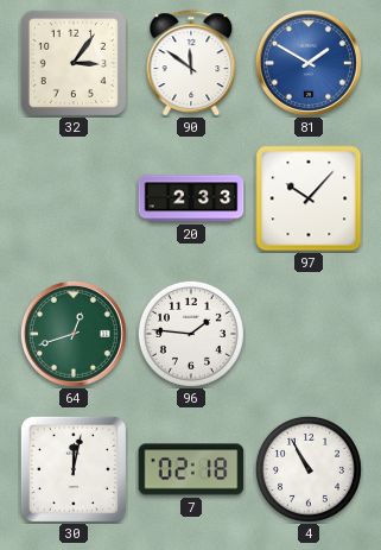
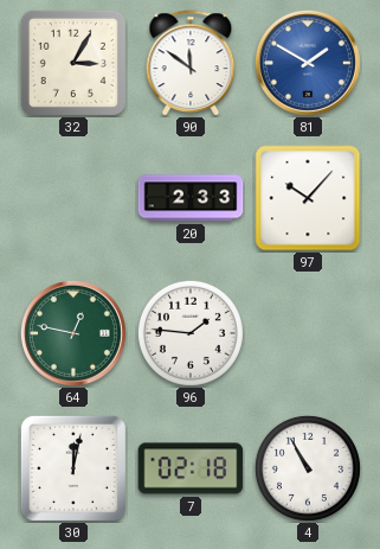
32: 3:06 -> 3:05 (73, 63)
64: 12:42 -> 12:47 (73, 333)
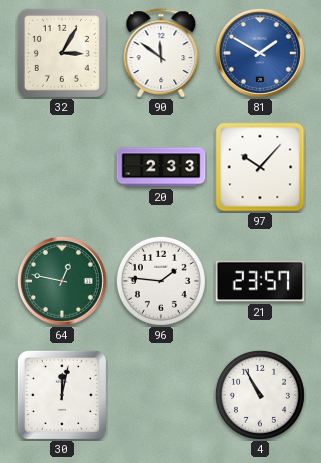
21: none -> 23:57 (260, 281)
7: 02:18 -> none (191, 468)
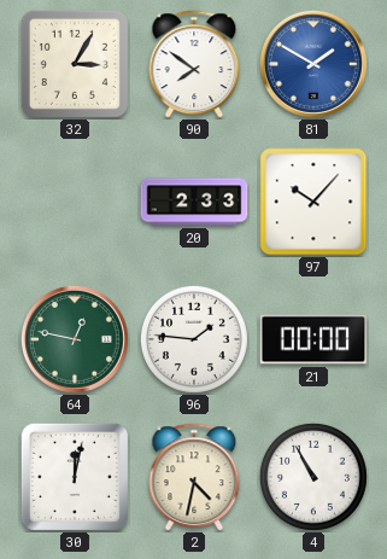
90: 11:51 -> 7:51 (194, 64)
21: 23:57 -> 00:00 (313, 339)
2: none -> 4:32 (194, 477)
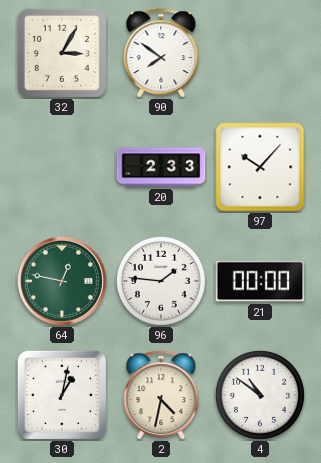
81: 1:50 -> none (313, 64)
30: 12:02 -> 1:02 (62, 395)
4: 10:55 -> 10:51 (260, 395)
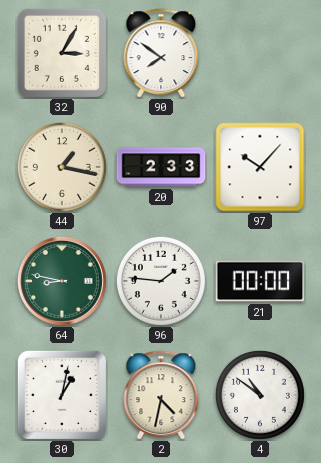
44: none -> 1:17 (62, 167)
64: 12:47 -> 8:47 (62, 281)
